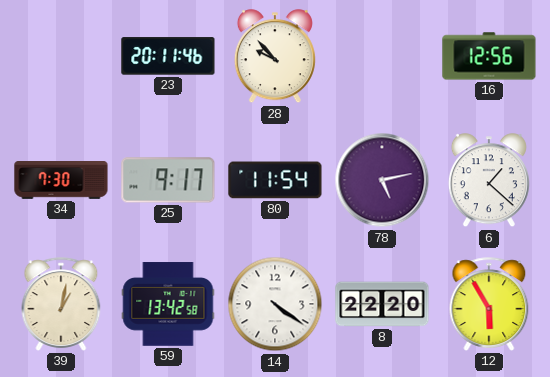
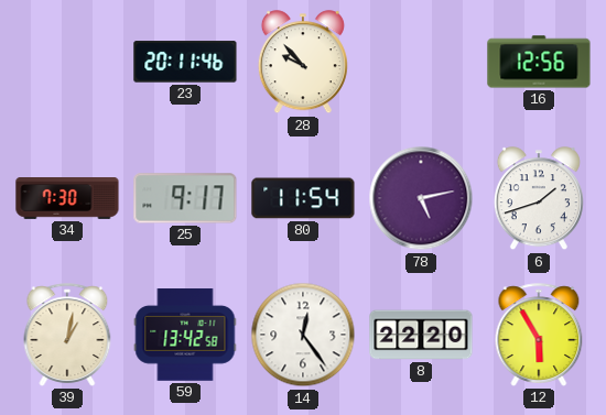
6: 1:22 -> 1:42 (539, 199)
14: 4:21 -> 12:24 (303, 335)
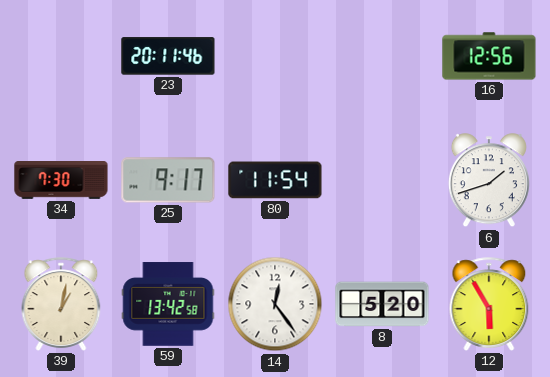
28: 9:53 -> none (303, 63)
78: 5:13 -> none (421, 198)
8: 22:20 -> 5:20 (382, 304)
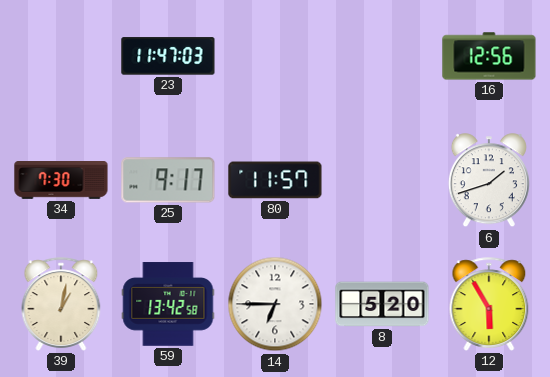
23: 20:11 -> 11:47 (168, 56)
80: 11:54 -> 11:57 (275, 180)
14: 12:24 -> 6:45 (275, 304)
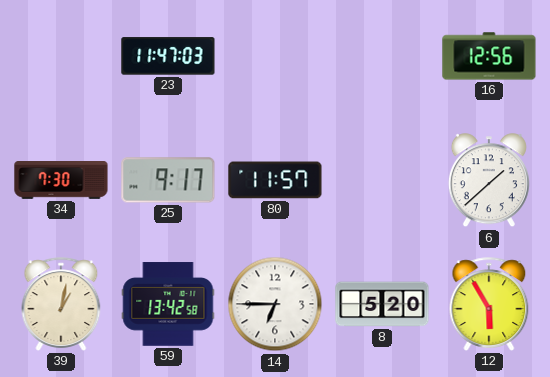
6: 1:42 -> 1:38 (489, 181)
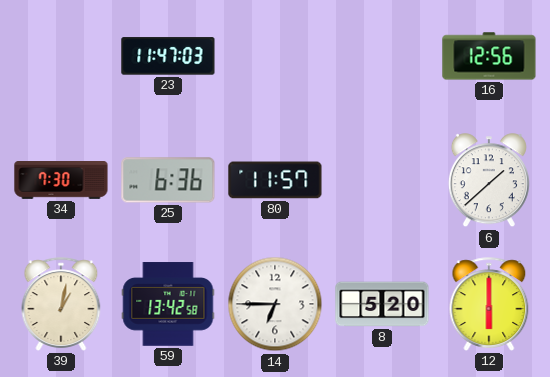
25: 9:17 -> 6:36 (168, 180)
12: 5:55 -> 6:00 (489, 304)
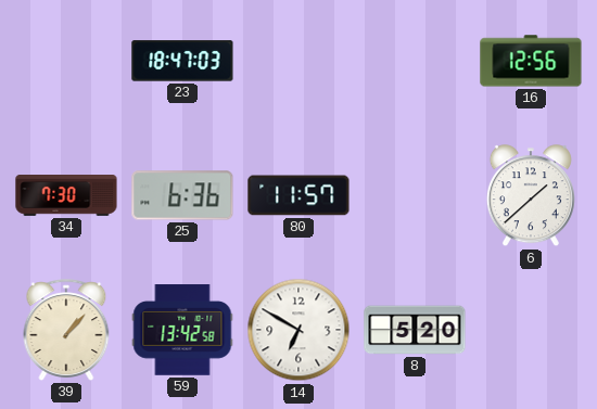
23: 11:47 -> 18:47 (182, 61)
39: 1:02 -> 1:07 (66, 330)
14: 6:45 -> 6:50 (298, 330)
12: 6:00 -> none (489, 304)
